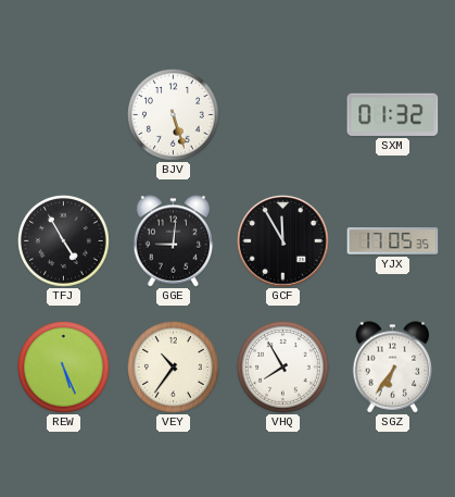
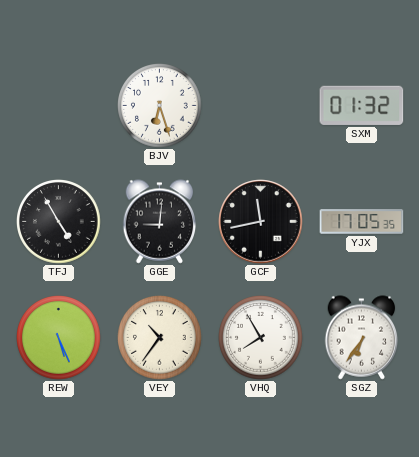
BJV: 5:27 -> 6:27 (160, 106)
GCF: 11:55 -> 11:43 (261, 222)
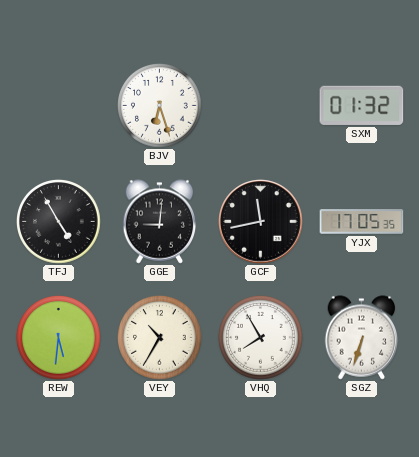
REW: 5:26 -> 5:31 (59, 338)
VEY: 10:36 -> 10:35 (160, 338)
SGZ: 6:36 -> 6:33 (362, 338)
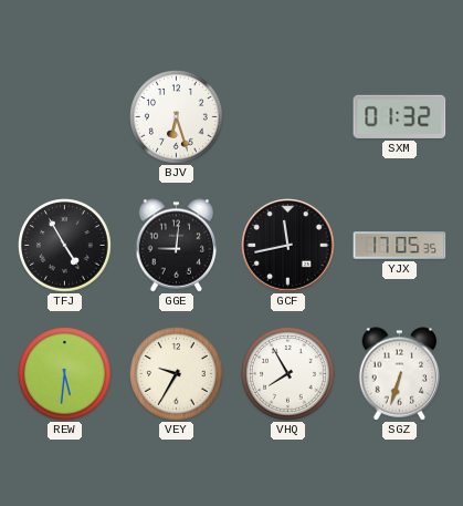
VEY: 10:35 -> 9:35 (177, 374)
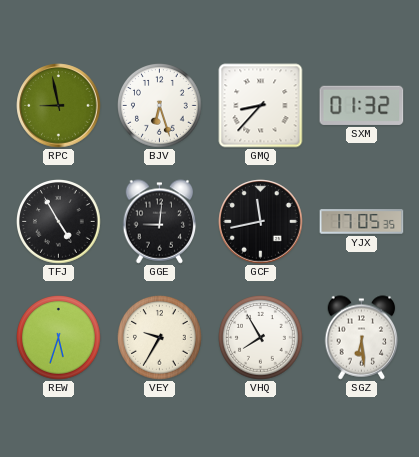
RPC: none -> 8:58 (59, 106)
GMQ: none -> 8:37 (261, 106)
REW: 5:31 -> 5:33 (59, 338)
SGZ: 6:33 -> 6:29 (362, 338)
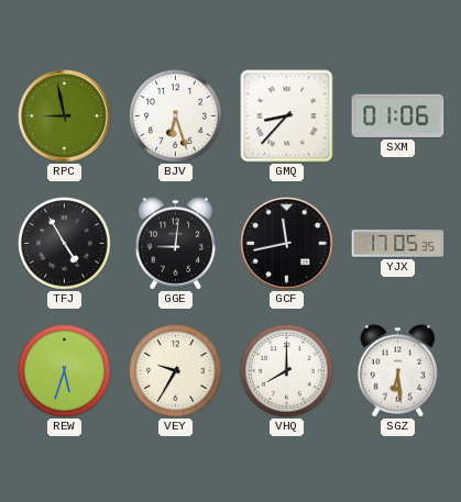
SXM: 01:32 -> 01:06 (398, 115)
VHQ: 7:55 -> 8:00 (287, 371)
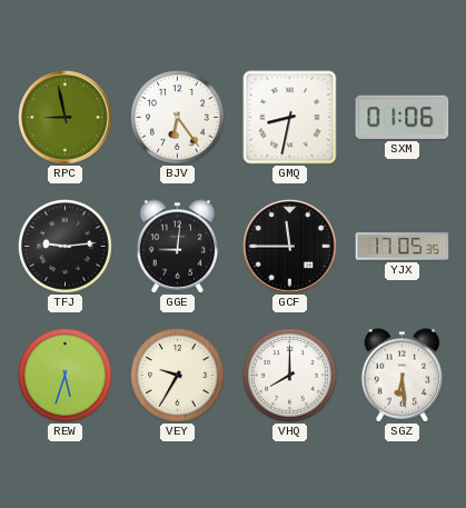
BJV: 6:27 -> 6:24 (178, 118)
GMQ: 8:37 -> 8:32 (290, 118)
TFJ: 4:55 -> 9:14 (66, 247)
GCF: 11:43 -> 11:45 (290, 247)
